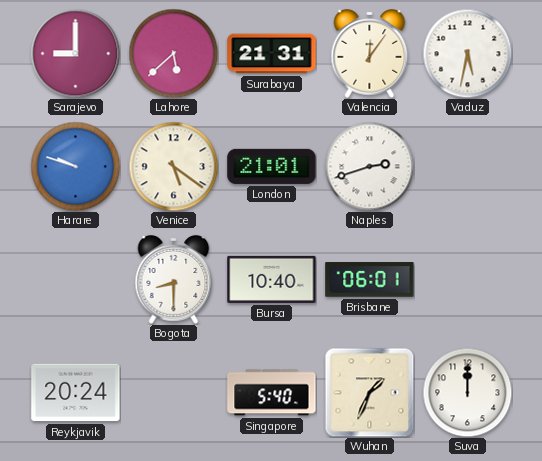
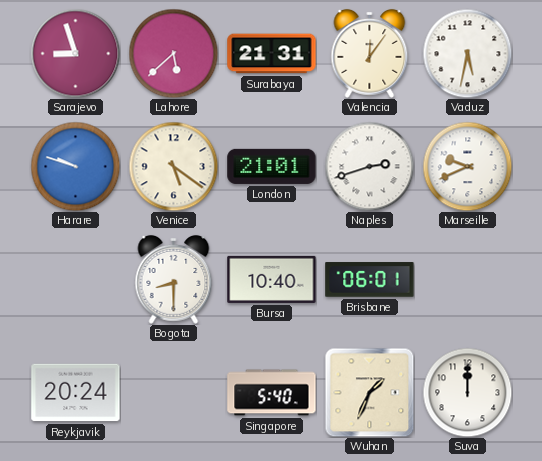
Sarajevo: 9:00 -> 8:57 (75, 53)
Marseille: none -> 9:41 (467, 166)
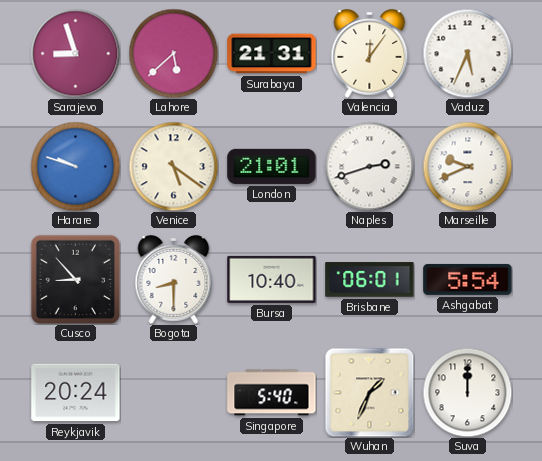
Vaduz: 5:32 -> 5:34 (467, 53)
Cusco: none -> 8:53 (75, 279)
Ashgabat: none -> 5:54 (468, 279)
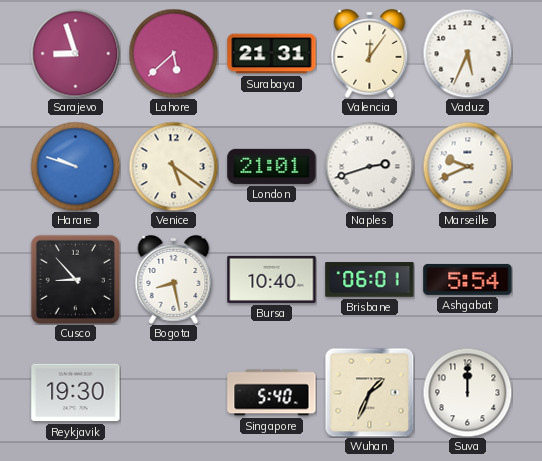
Bogota: 8:30 -> 8:28 (174, 279)
Reykjavik: 20:24 -> 19:30 (76, 393)
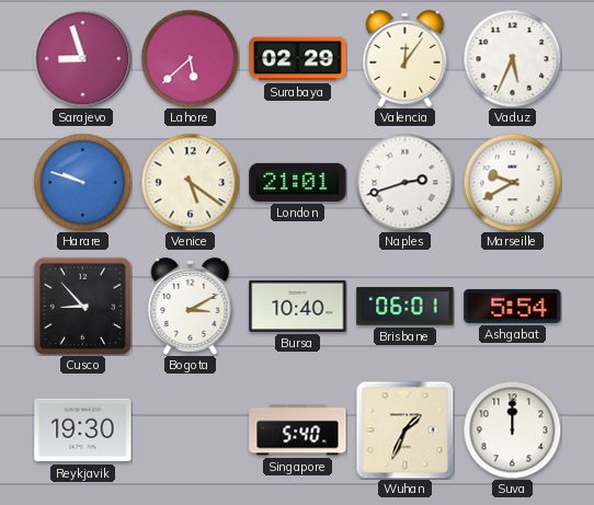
Surabaya: 21:31 -> 02:29 (298, 59)
Marseille: 9:41 -> 9:40 (512, 182)
Bogota: 8:28 -> 3:10 (191, 306)
